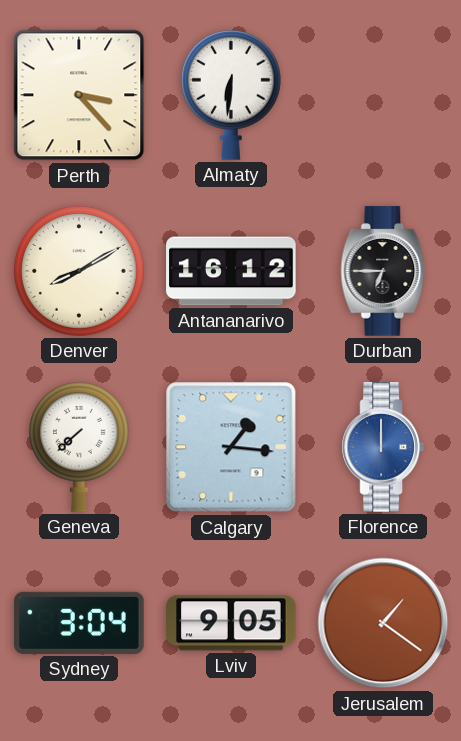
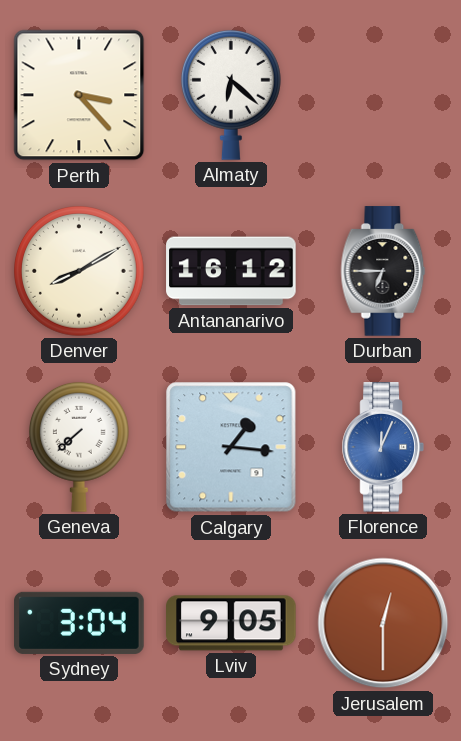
Almaty: 6:31 -> 6:22 (231, 95)
Florence: 12:00 -> 12:04 (383, 447)
Jerusalem: 1:21 -> 12:30 (383, 623)
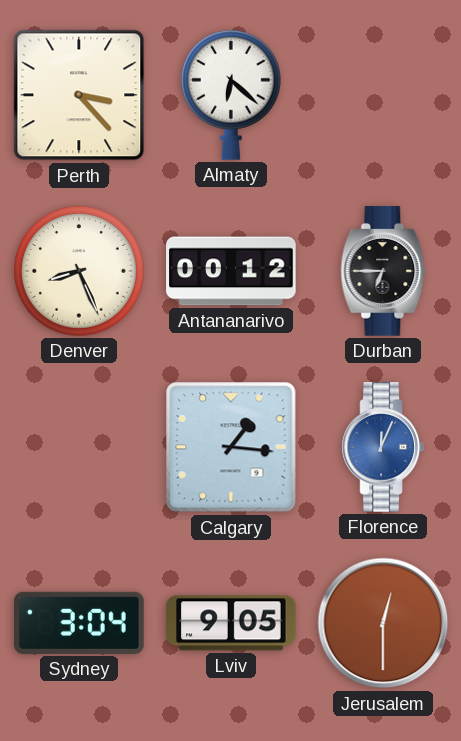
Denver: 8:10 -> 8:26 (80, 272)
Antananarivo: 16:12 -> 00:12 (231, 271)
Geneva: 7:38 -> none (79, 447)
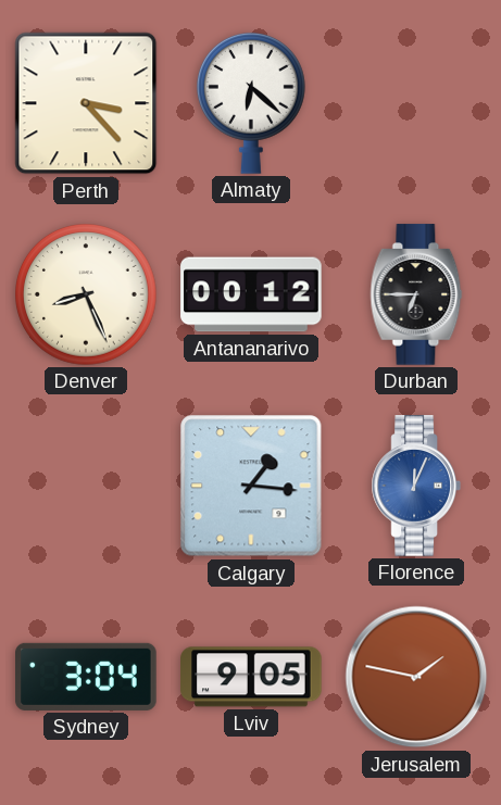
Jerusalem: 12:30 -> 1:47 (416, 677)
